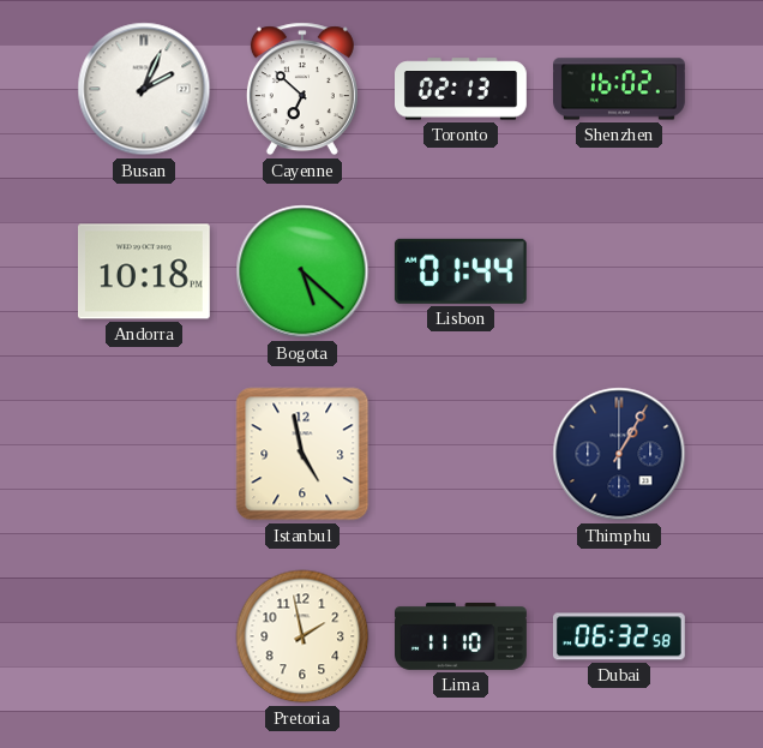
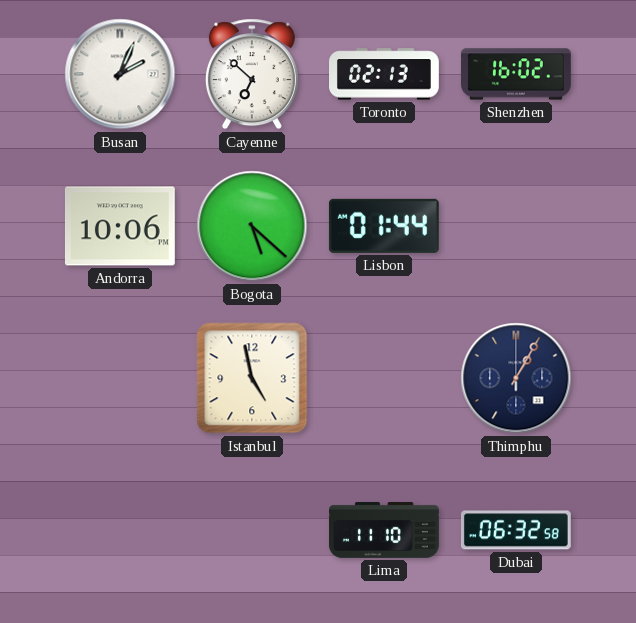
Andorra: 10:18 -> 10:06 (120, 226)
Pretoria: 1:58 -> none (302, 636)
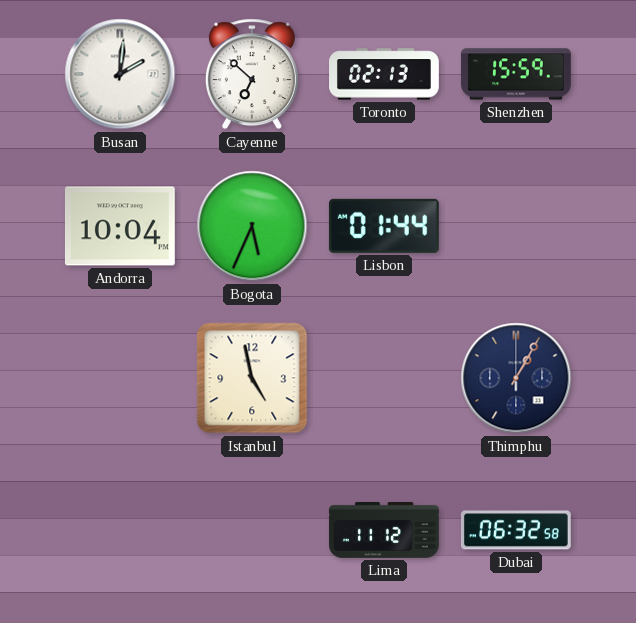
Busan: 2:04 -> 2:01 (120, 74)
Shenzhen: 16:02 -> 15:59 (517, 74)
Andorra: 10:06 -> 10:04 (120, 226)
Bogota: 5:22 -> 5:34 (252, 226)
Lima: 11:10 -> 11:12 (385, 531)
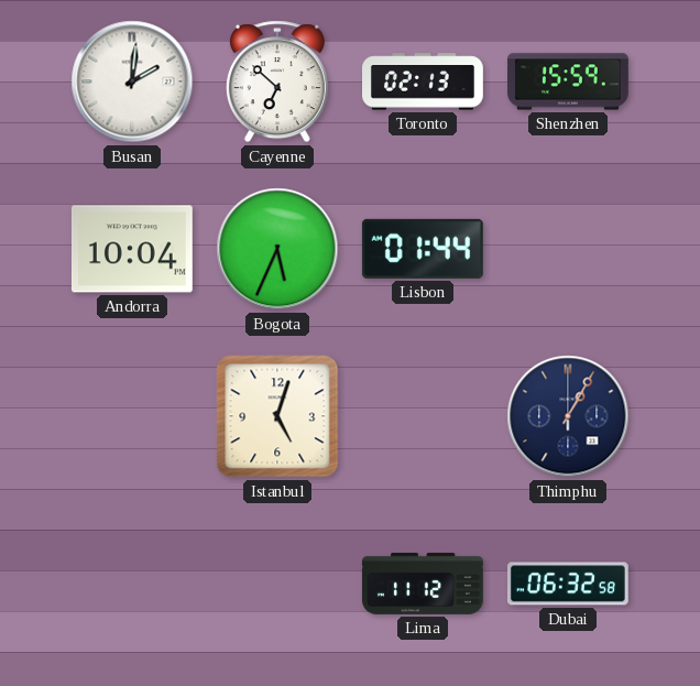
Istanbul: 4:58 -> 5:03 (277, 416)
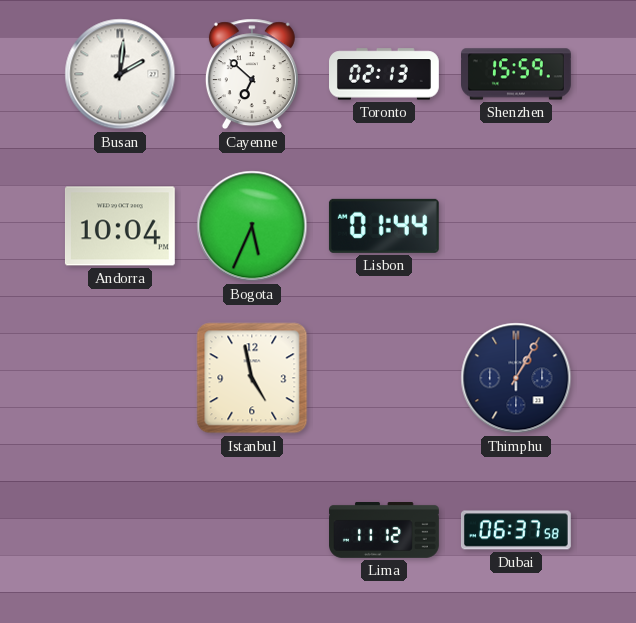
Istanbul: 5:03 -> 4:58 (252, 378)
Dubai: 06:32 -> 06:37 (516, 530)
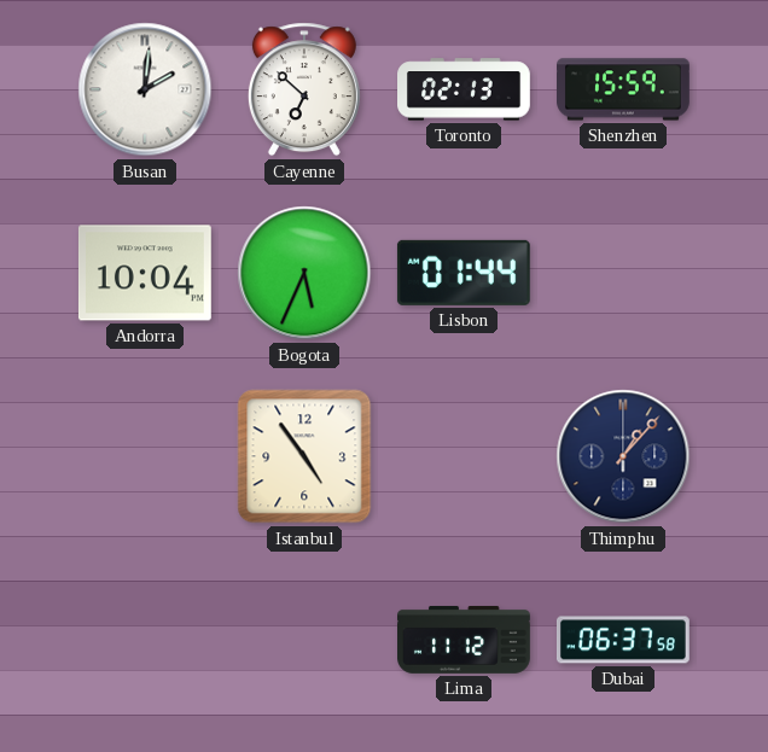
Istanbul: 4:58 -> 4:54 (304, 456)
Thimphu: 1:05 -> 1:07 (623, 456)
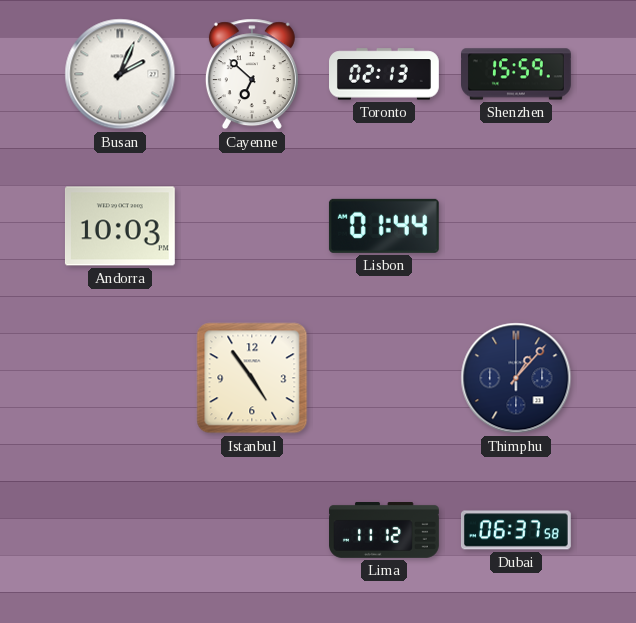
Busan: 2:01 -> 2:04 (120, 74)
Andorra: 10:04 -> 10:03 (120, 226)
Bogota: 5:34 -> none (304, 273)
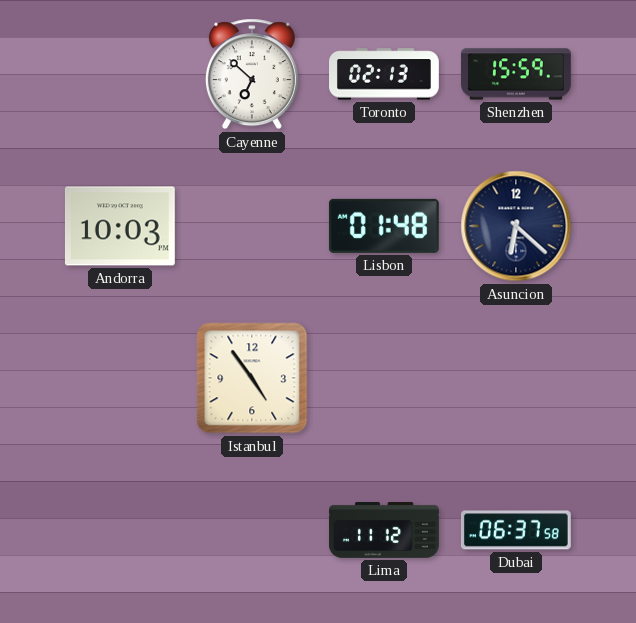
Busan: 2:04 -> none (120, 74)
Lisbon: 01:44 -> 01:48 (384, 226)
Asuncion: none -> 6:22 (516, 226)
Thimphu: 1:07 -> none (516, 378)
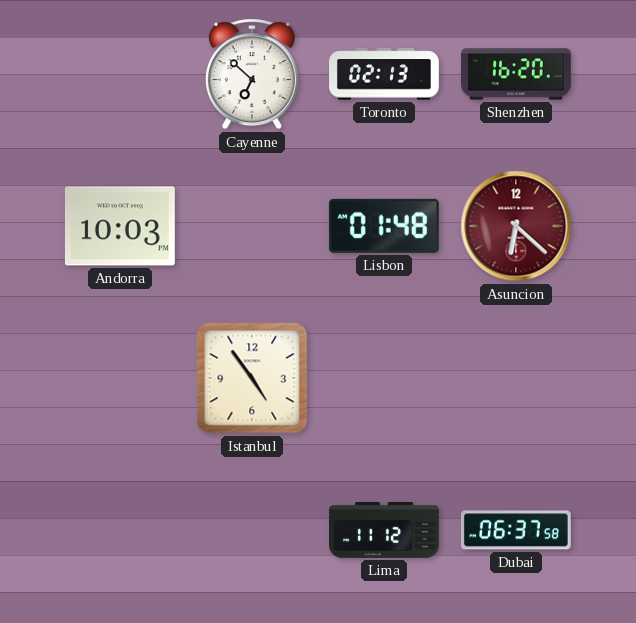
Shenzhen: 15:59 -> 16:20 (517, 74)
Asuncion dial: navy -> burgundy (516, 226)
